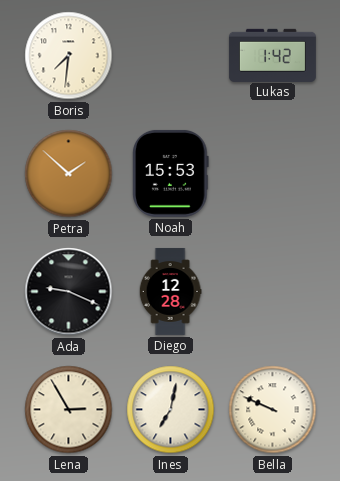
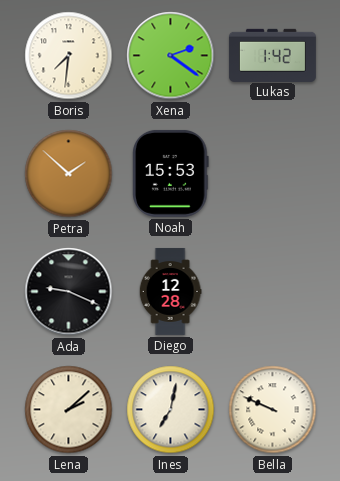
Xena: none -> 2:21 (171, 56)
Lena: 2:55 -> 2:08 (69, 410)
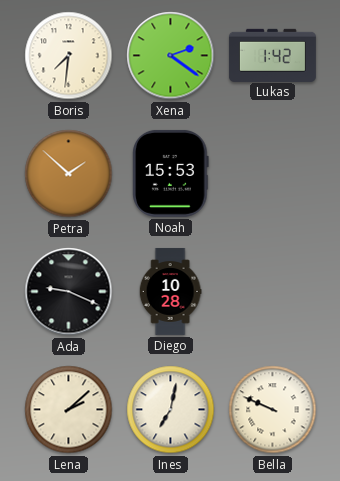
Diego: 12:28 -> 10:28 (170, 291)
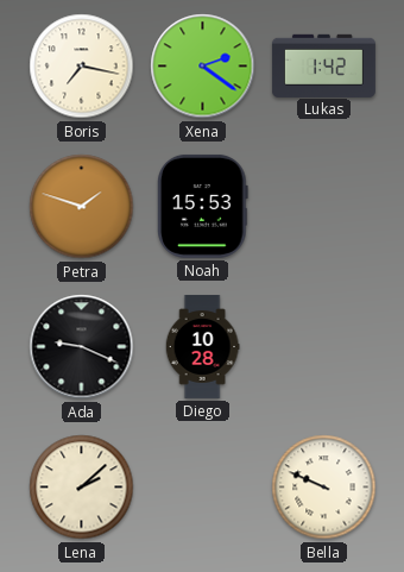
Boris: 7:31 -> 7:17 (82, 67)
Petra: 1:52 -> 1:48 (82, 207)
Ines: 7:02 -> none (171, 410)
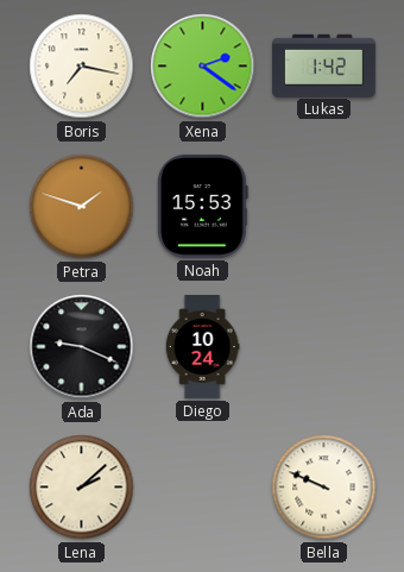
Diego: 10:28 -> 10:24 (202, 346)
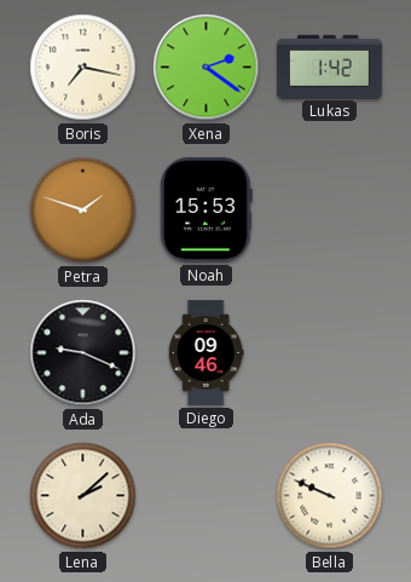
Diego: 10:24 -> 09:46 (205, 352)
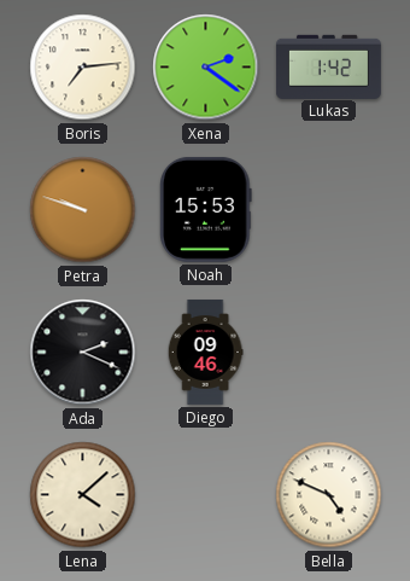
Boris: 7:17 -> 7:14 (83, 68)
Petra: 1:48 -> 9:48 (83, 210)
Ada: 9:19 -> 2:19 (83, 353)
Lena: 2:08 -> 4:08 (83, 495)
Bella: 9:49 -> 4:49 (329, 495)
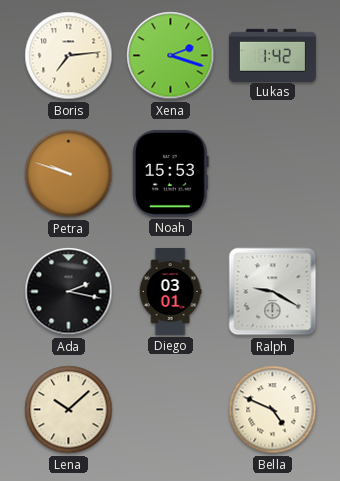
Xena: 2:21 -> 2:18 (171, 56)
Ada: 2:19 -> 2:17 (69, 292)
Diego: 09:46 -> 03:01 (170, 291)
Ralph: none -> 9:20 (273, 292)
Lena: 4:08 -> 10:08 (69, 410)
